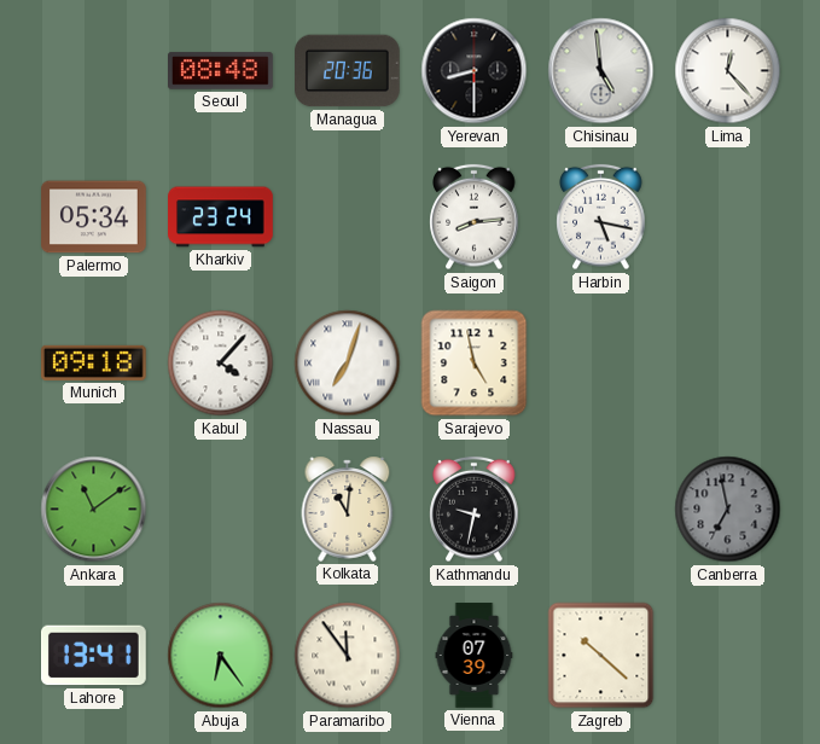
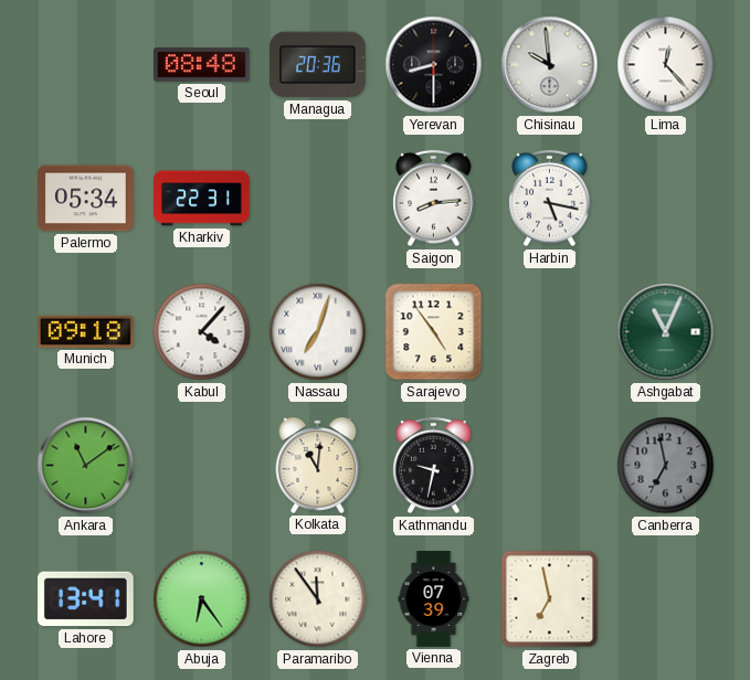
Chisinau: 4:59 -> 9:59 (550, 65)
Kharkiv: 23:24 -> 22:31 (202, 199)
Sarajevo: 4:58 -> 4:54 (434, 332)
Ashgabat: none -> 11:04 (666, 332)
Zagreb: 10:22 -> 6:58 (550, 599)
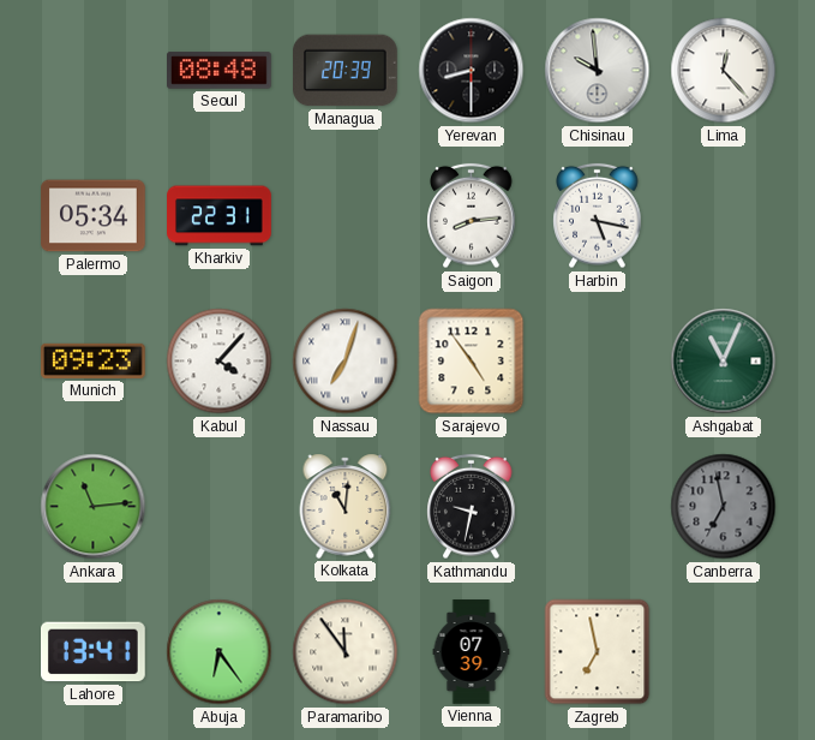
Managua: 20:36 -> 20:39 (346, 71)
Munich: 09:18 -> 09:23 (94, 360)
Ankara: 11:09 -> 11:14 (94, 507)
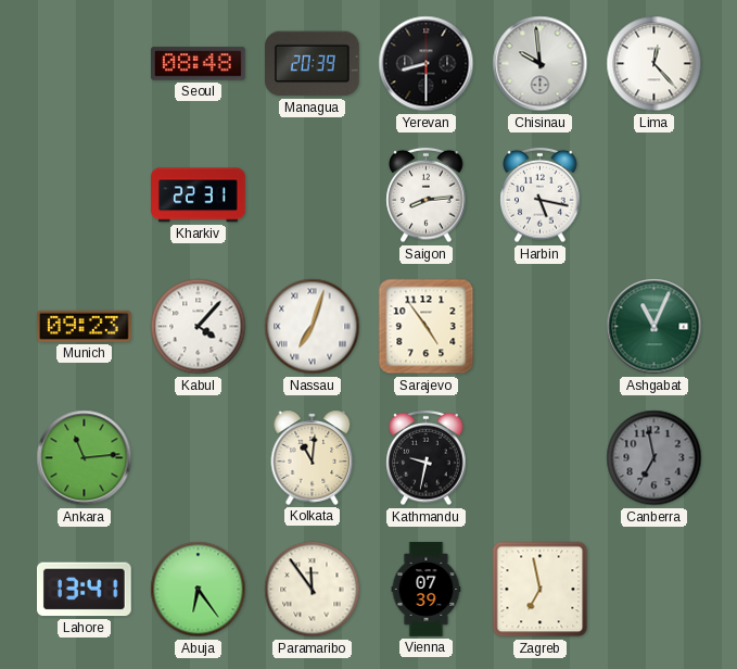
Palermo: 05:34 -> none (94, 216)
